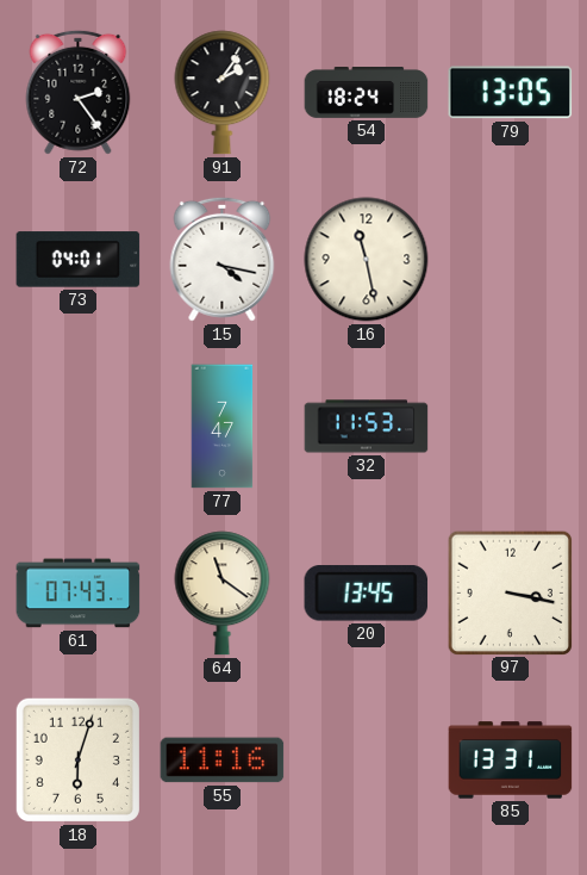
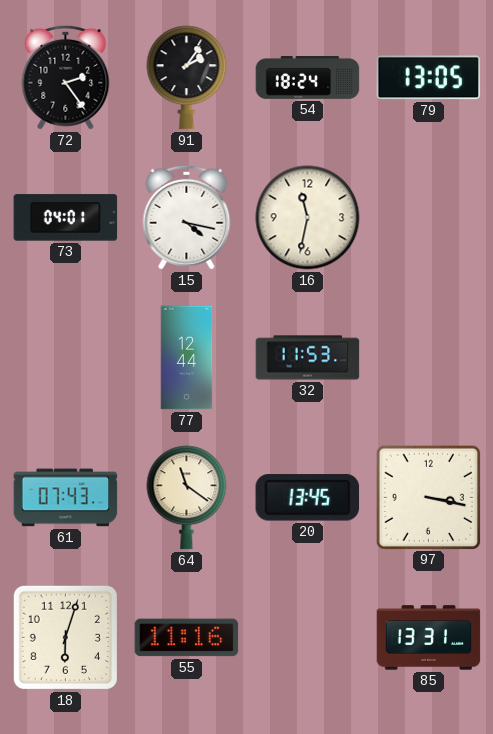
16: 11:28 -> 11:32 (308, 218)
77: 7:47 -> 12:44 (187, 358)
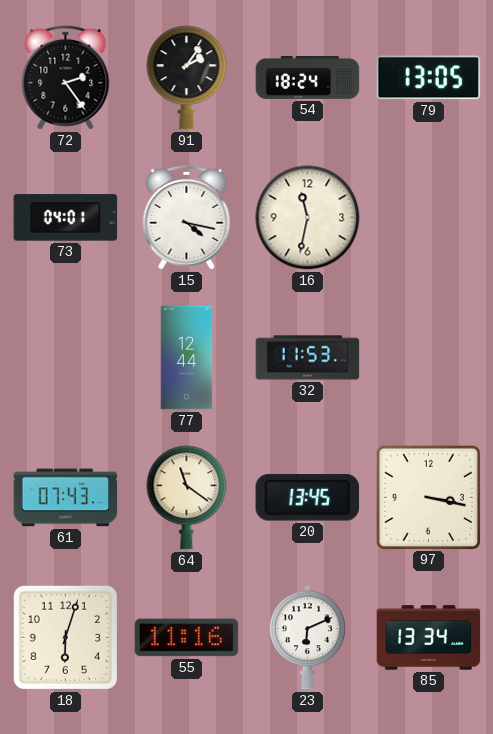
23: none -> 6:11 (308, 638)
85: 13:31 -> 13:34 (429, 638)
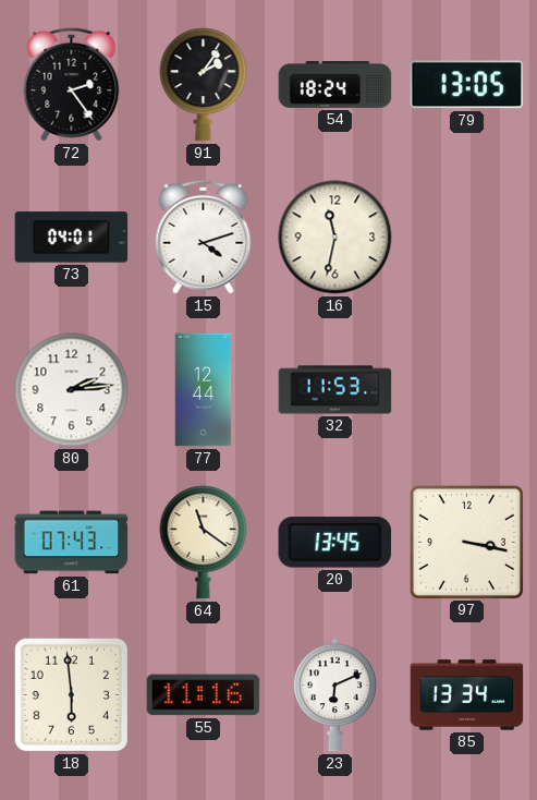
15: 4:17 -> 4:12 (204, 237)
80: none -> 2:14 (72, 390)
18: 6:03 -> 5:59 (71, 694)
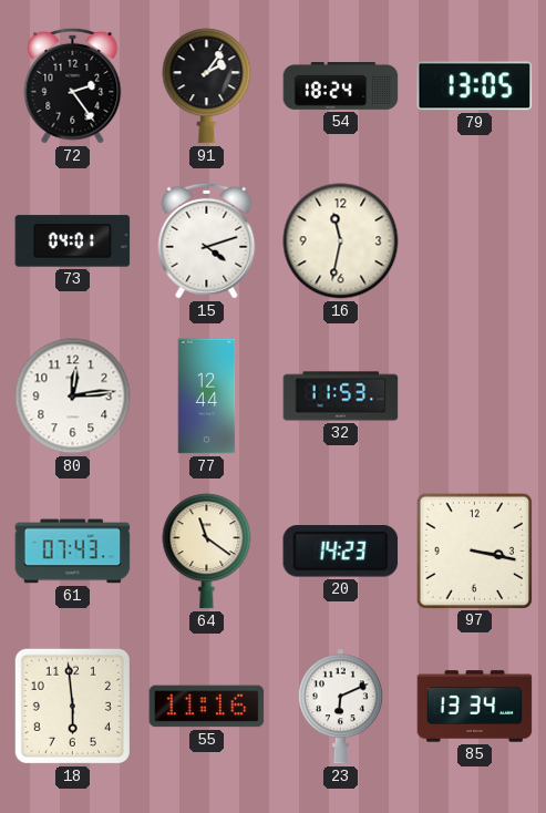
80: 2:14 -> 12:14 (73, 397)
20: 13:45 -> 14:23 (341, 552)
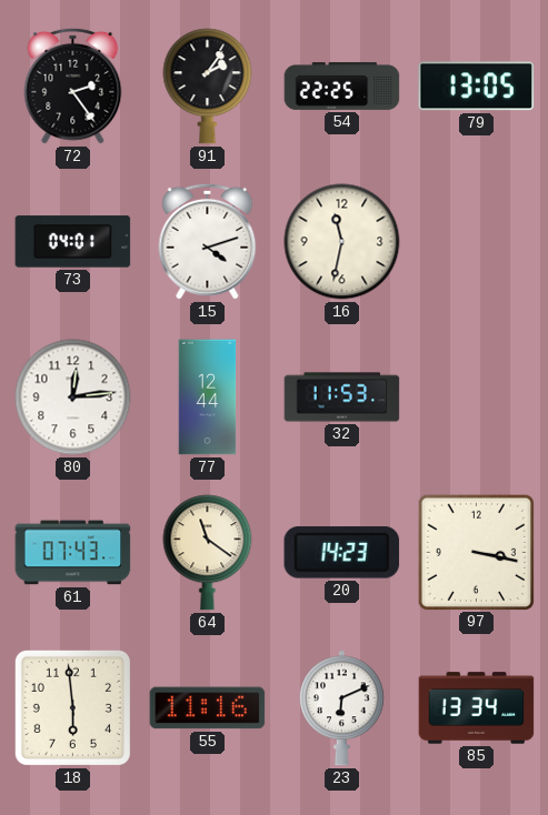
54: 18:24 -> 22:25 (342, 87)
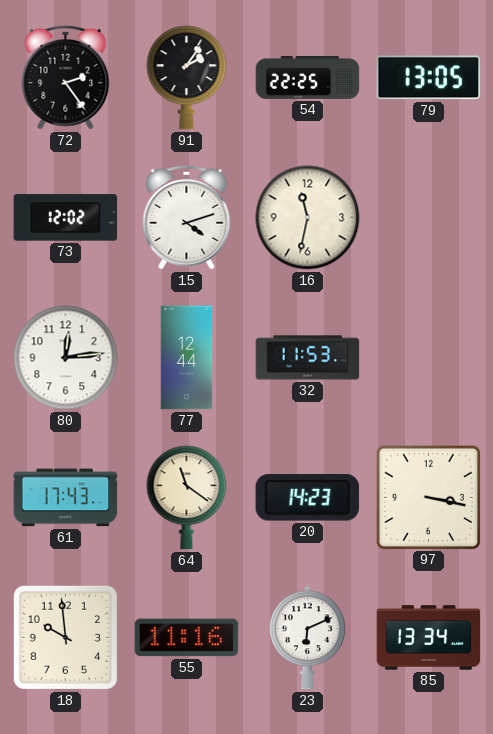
73: 04:01 -> 12:02 (66, 218)
61: 07:43 -> 17:43 (66, 498)
18: 5:59 -> 9:59 (65, 637)
